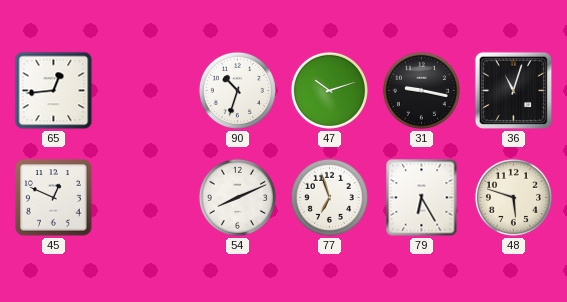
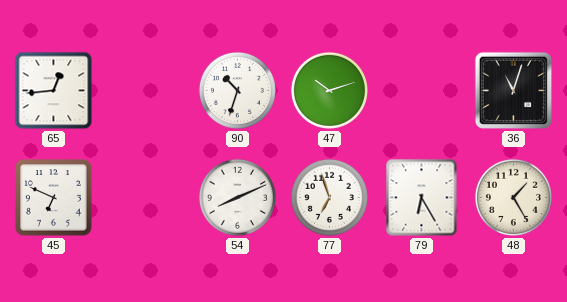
31: 9:17 -> none (421, 90)
45: 12:49 -> 6:49 (54, 198)
48: 5:48 -> 1:25 (513, 197)
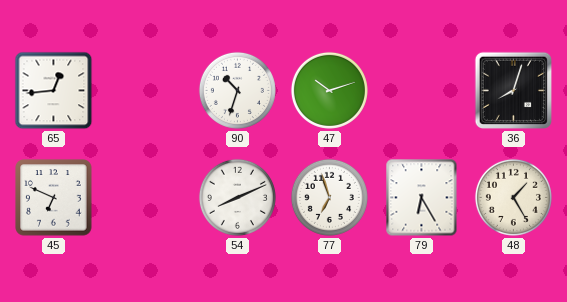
36: 11:03 -> 8:03 (514, 91)
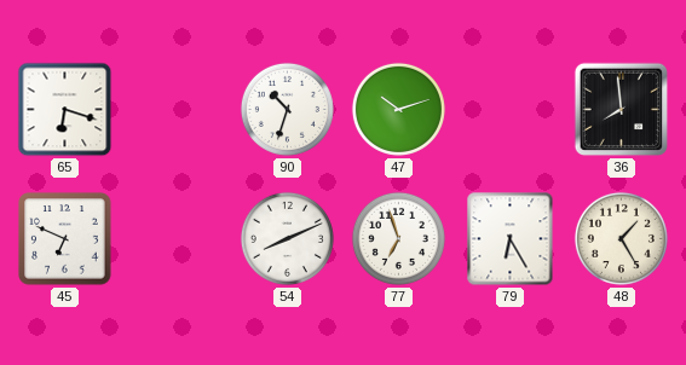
65: 12:44 -> 6:18 (65, 110)
36: 8:03 -> 7:59 (622, 110)
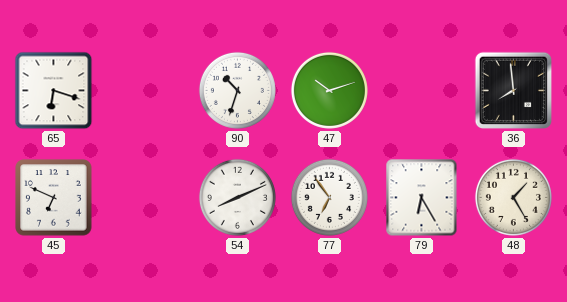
77: 6:57 -> 6:54 (329, 197)
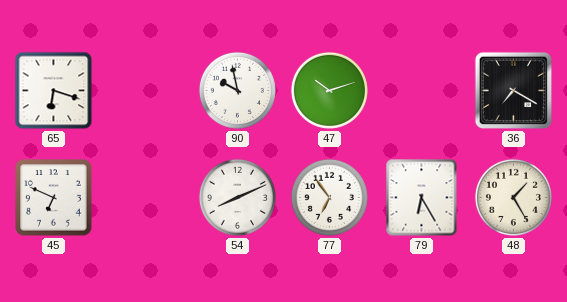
90: 10:33 -> 9:58 (237, 90)
36: 7:59 -> 7:20 (514, 91)
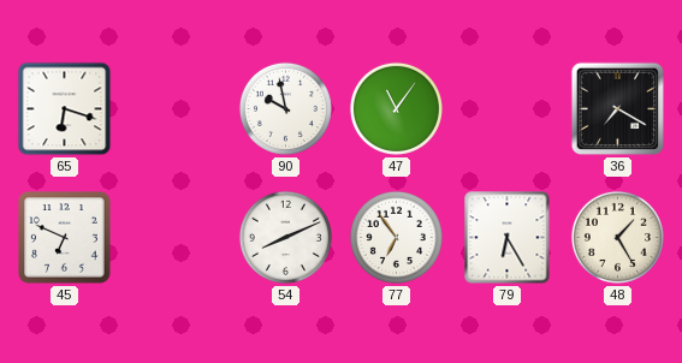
47: 10:12 -> 11:06 (396, 108)
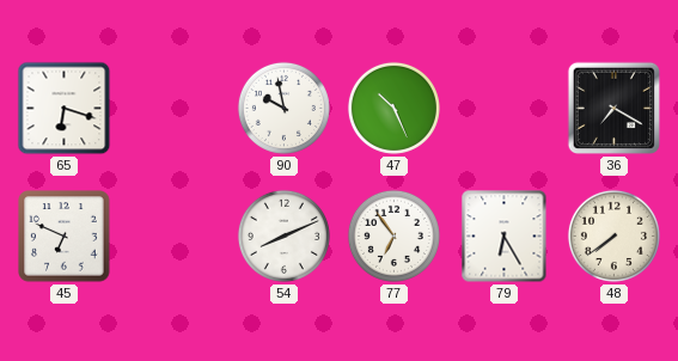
47: 11:06 -> 10:26 (393, 108)
48: 1:25 -> 7:39 (613, 235)
